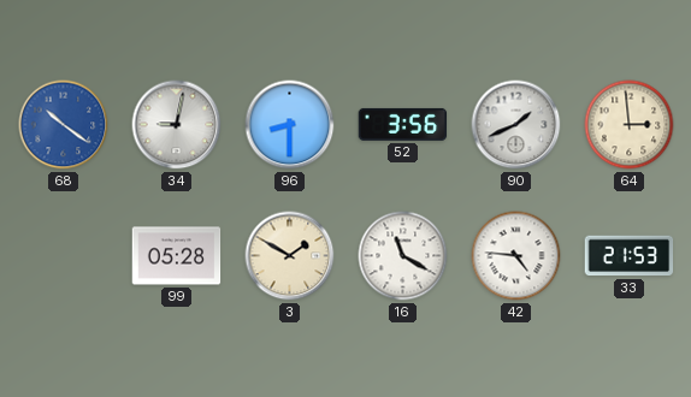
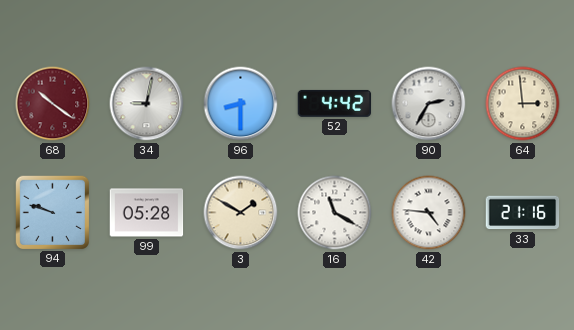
68 dial: blue -> burgundy (53, 104)
52: 3:56 -> 4:42 (335, 103)
90: 1:41 -> 2:35 (429, 104)
94: none -> 9:48 (52, 212)
33: 21:53 -> 21:16 (523, 213)
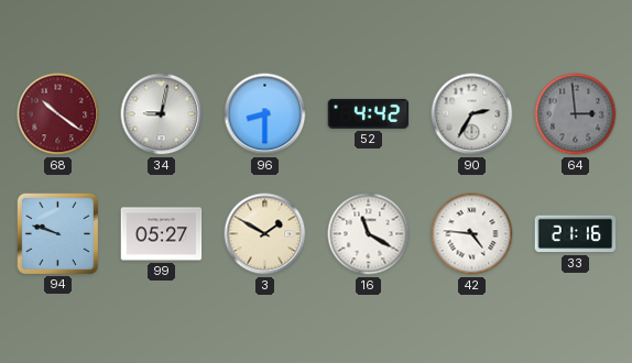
64 dial: cream -> grey (576, 114)
99: 05:28 -> 05:27 (162, 234)
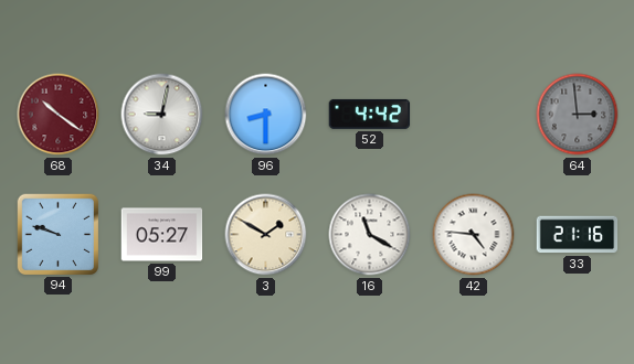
90: 2:35 -> none (472, 114)
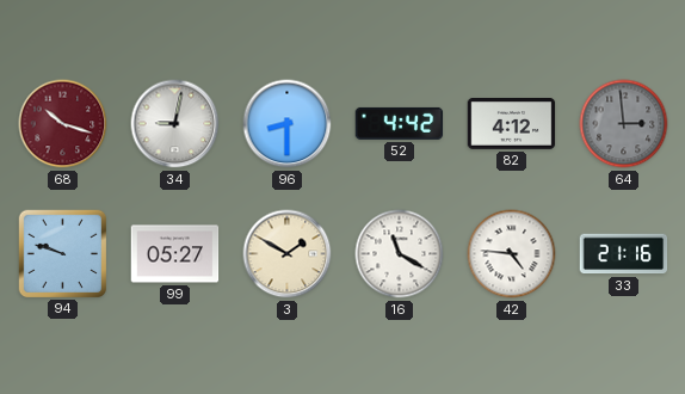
68: 10:21 -> 10:18 (63, 124)
82: none -> 4:12 (512, 124)
